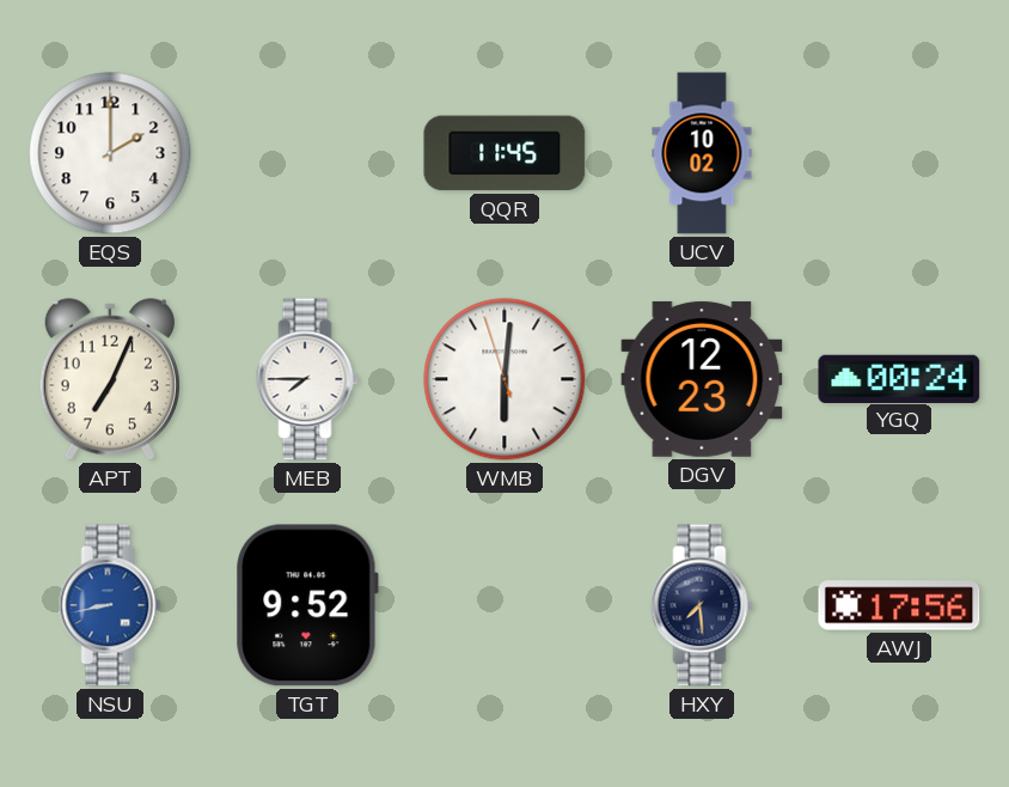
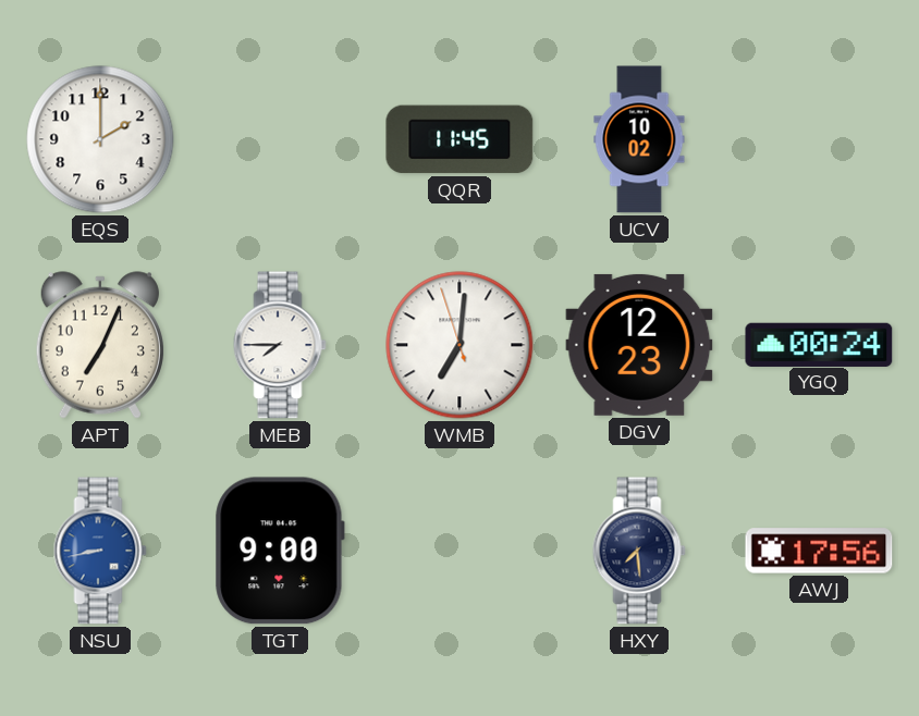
WMB: 6:00 -> 7:00 (459, 345)
TGT: 9:52 -> 9:00 (280, 551)
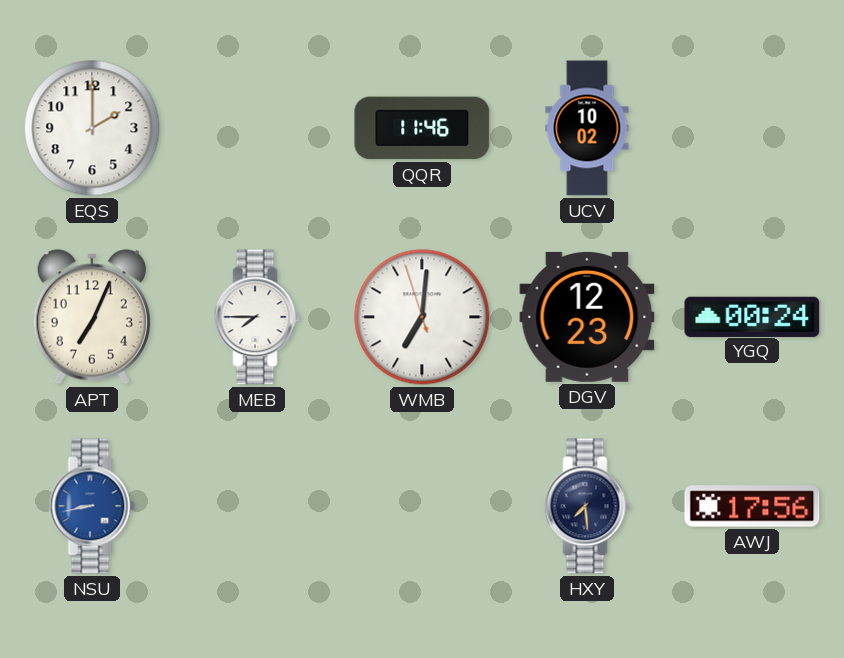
QQR: 11:45 -> 11:46 (422, 128)
TGT: 9:00 -> none (280, 551)
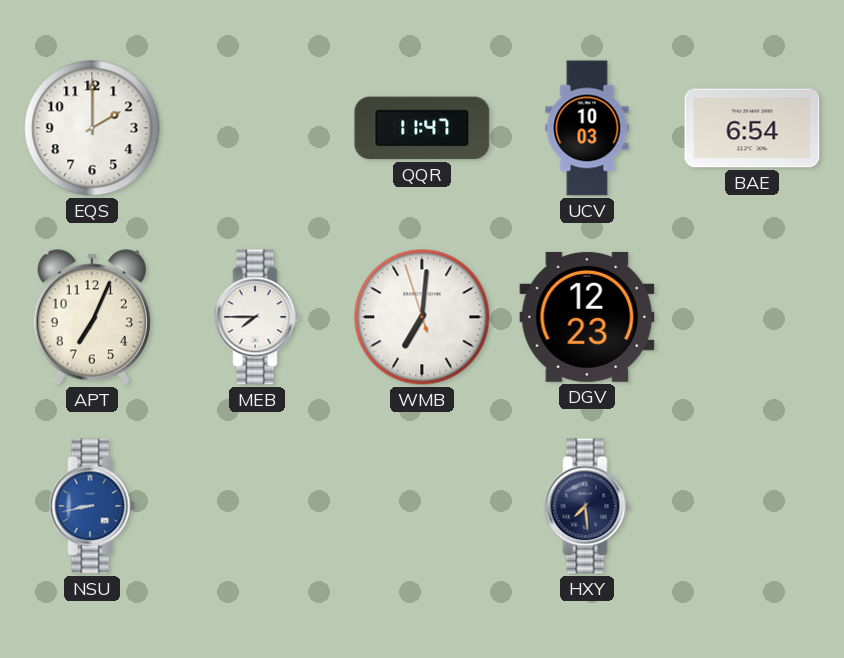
QQR: 11:46 -> 11:47 (422, 128)
UCV: 10:02 -> 10:03 (587, 128)
BAE: none -> 6:54 (752, 128)
YGQ: 00:24 -> none (752, 316)
AWJ: 17:56 -> none (752, 506)
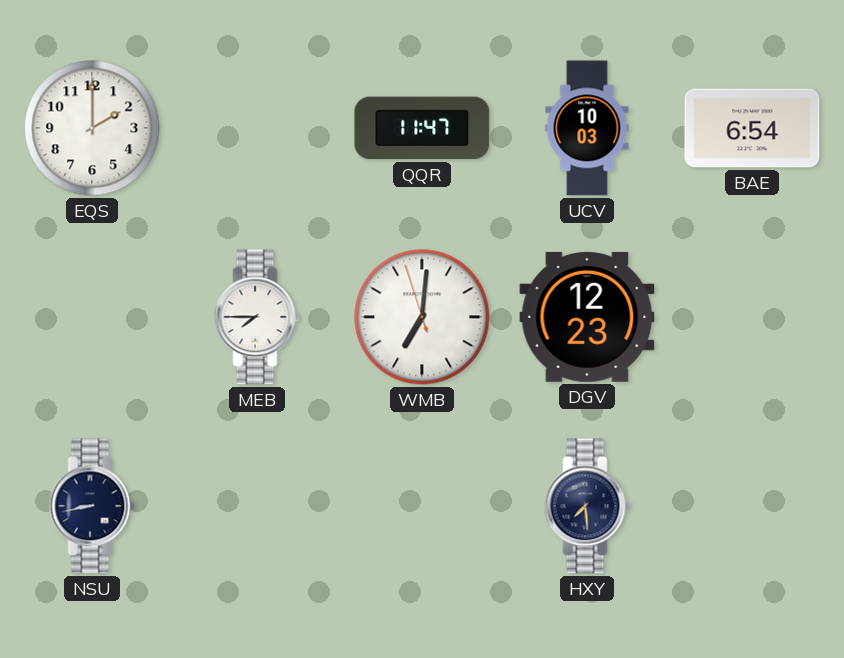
APT: 7:04 -> none (92, 317)
NSU dial: blue -> navy (92, 506)
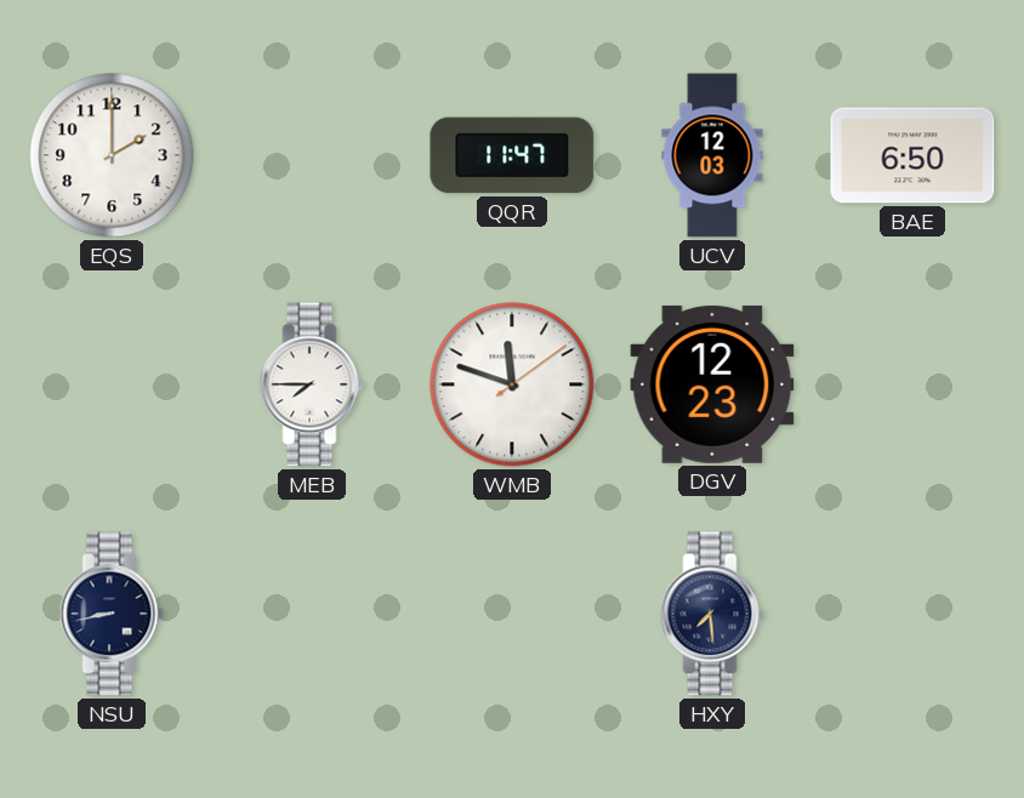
UCV: 10:03 -> 12:03 (712, 155)
BAE: 6:54 -> 6:50 (912, 155)
WMB: 7:00 -> 11:48 (512, 384)
